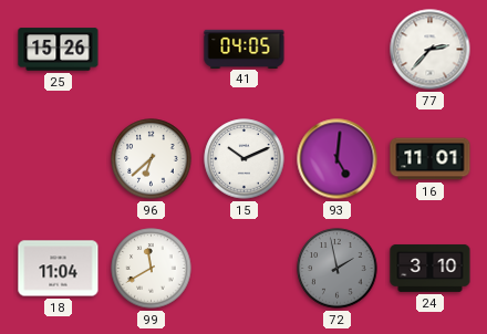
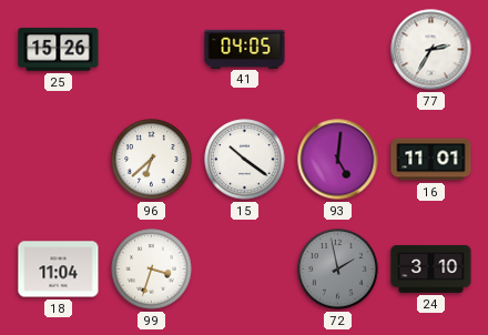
77: 2:37 -> 2:35 (431, 50)
15: 10:11 -> 10:21 (245, 160)
99: 11:40 -> 3:33 (152, 270)
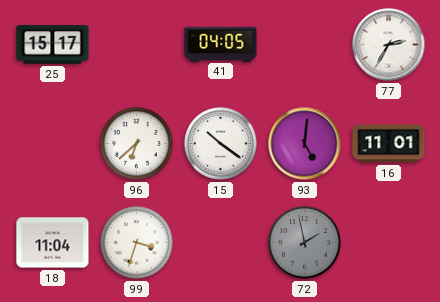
25: 15:26 -> 15:17 (53, 45)
24: 3:10 -> none (431, 268)
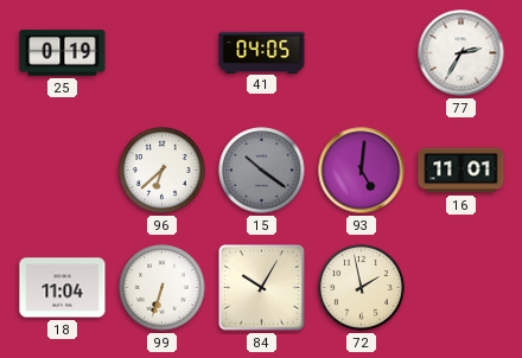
25: 15:17 -> 0:19 (63, 53)
15 dial: white -> grey (262, 171)
99: 3:33 -> 6:33 (163, 288)
84: none -> 10:05 (262, 288)
72 dial: grey -> cream (362, 288)
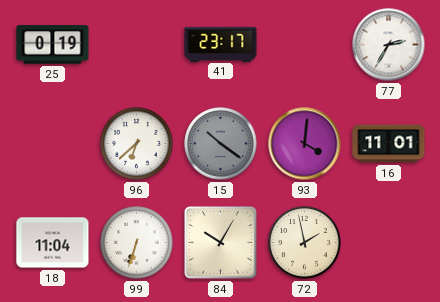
41: 04:05 -> 23:17 (221, 44)
93: 5:01 -> 4:01 (305, 144)
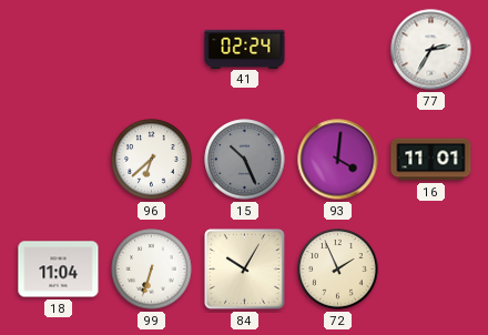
25: 0:19 -> none (53, 45)
41: 23:17 -> 02:24 (245, 49)
15: 10:21 -> 10:26 (245, 160)
72: 1:58 -> 1:56 (338, 270)
